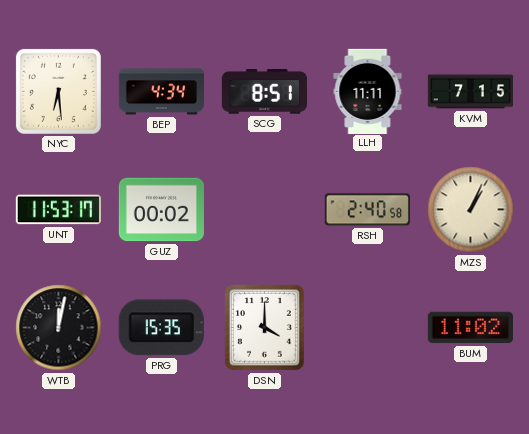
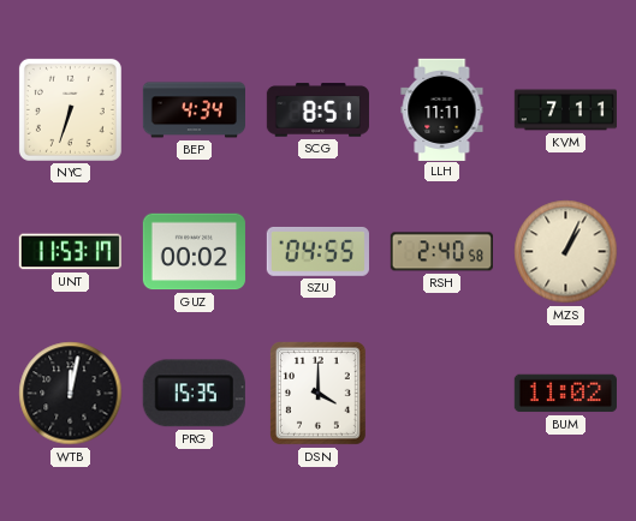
NYC: 6:29 -> 6:33 (70, 109)
KVM: 7:15 -> 7:11 (565, 110)
SZU: none -> 04:55 (317, 251)
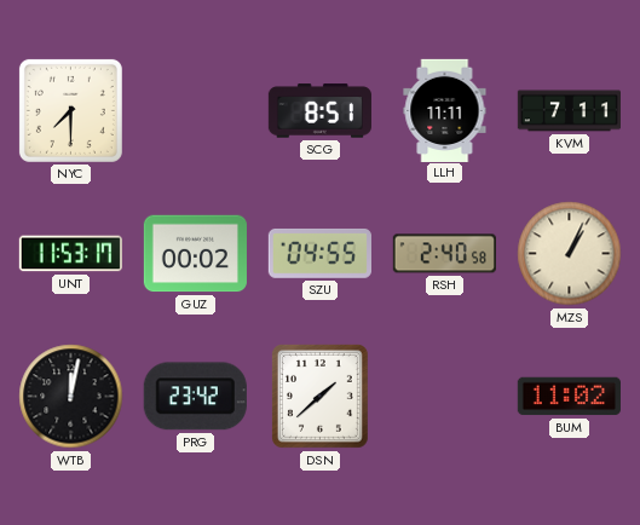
NYC: 6:33 -> 7:30 (70, 110)
BEP: 4:34 -> none (194, 110)
PRG: 15:35 -> 23:42 (195, 397)
DSN: 4:00 -> 1:38 (319, 397)
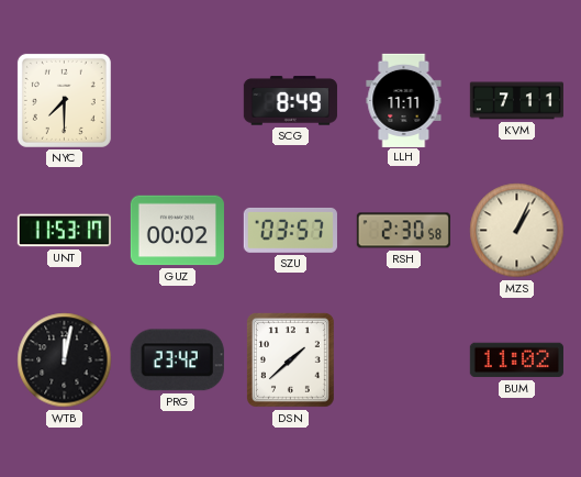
SCG: 8:51 -> 8:49 (290, 101)
SZU: 04:55 -> 03:57 (290, 230)
RSH: 2:40 -> 2:30 (403, 231)
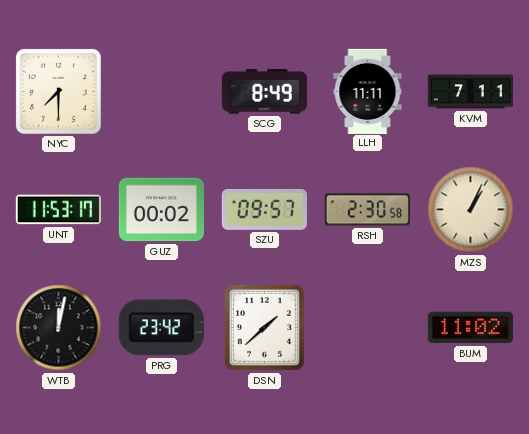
SZU: 03:57 -> 09:57 (264, 209)
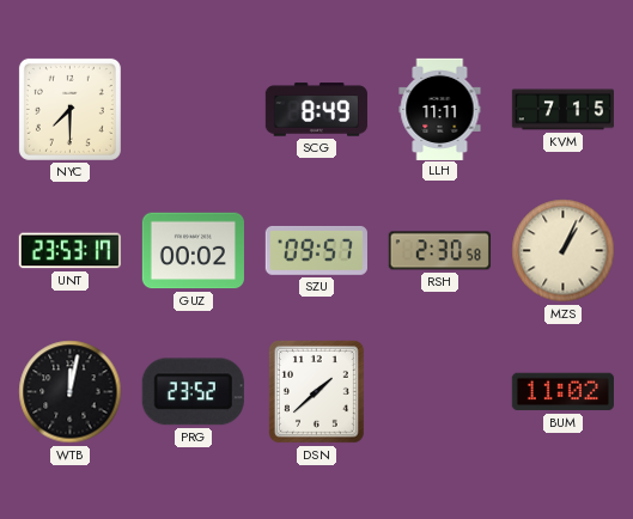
KVM: 7:11 -> 7:15 (562, 110)
UNT: 11:53 -> 23:53 (69, 251)
PRG: 23:42 -> 23:52 (193, 392)
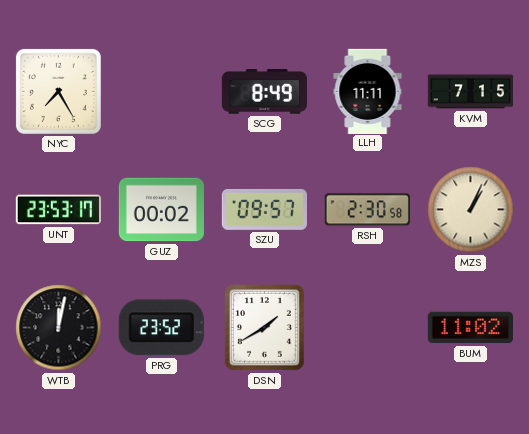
NYC: 7:30 -> 7:25 (58, 91)
DSN: 1:38 -> 1:40 (264, 328)
